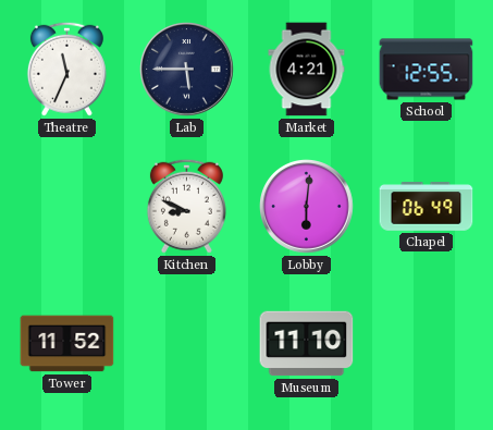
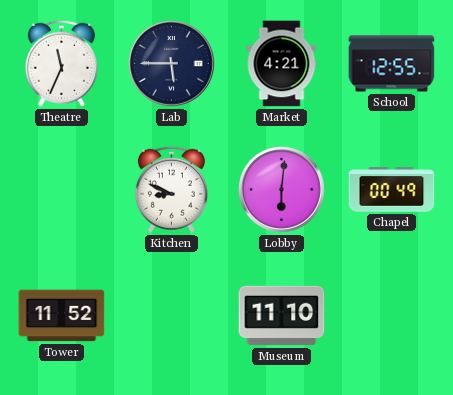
Chapel: 06:49 -> 00:49 (392, 190)
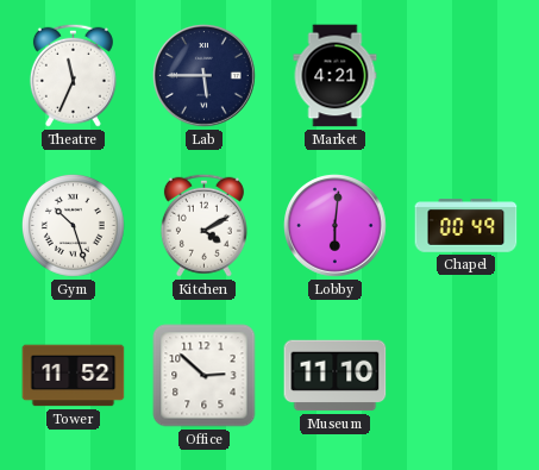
School: 12:55 -> none (392, 64)
Gym: none -> 10:27 (73, 225)
Kitchen: 8:49 -> 4:10 (203, 225)
Office: none -> 2:52 (205, 376)
